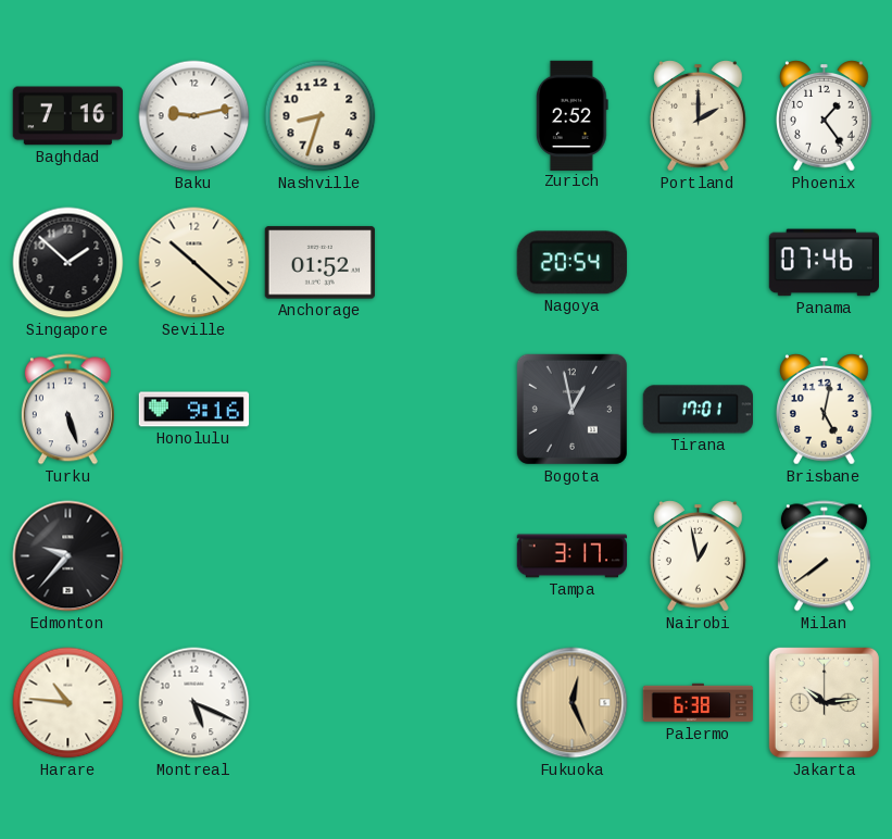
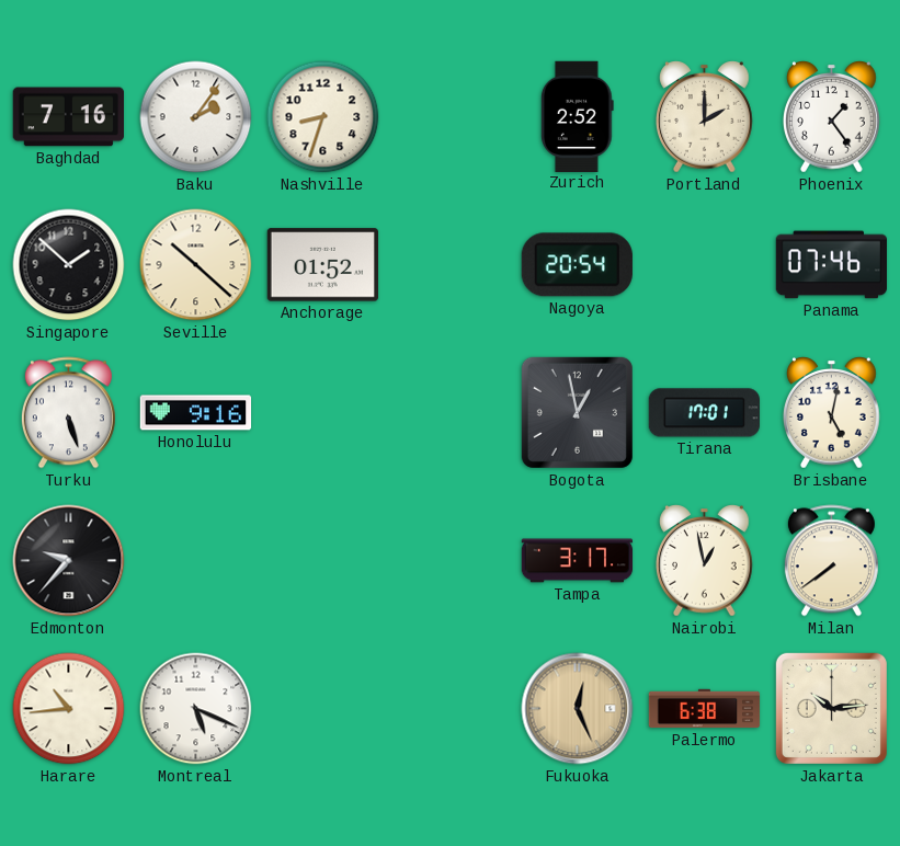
Baku: 9:13 -> 2:06 (196, 117)
Harare: 10:46 -> 10:44 (69, 709)
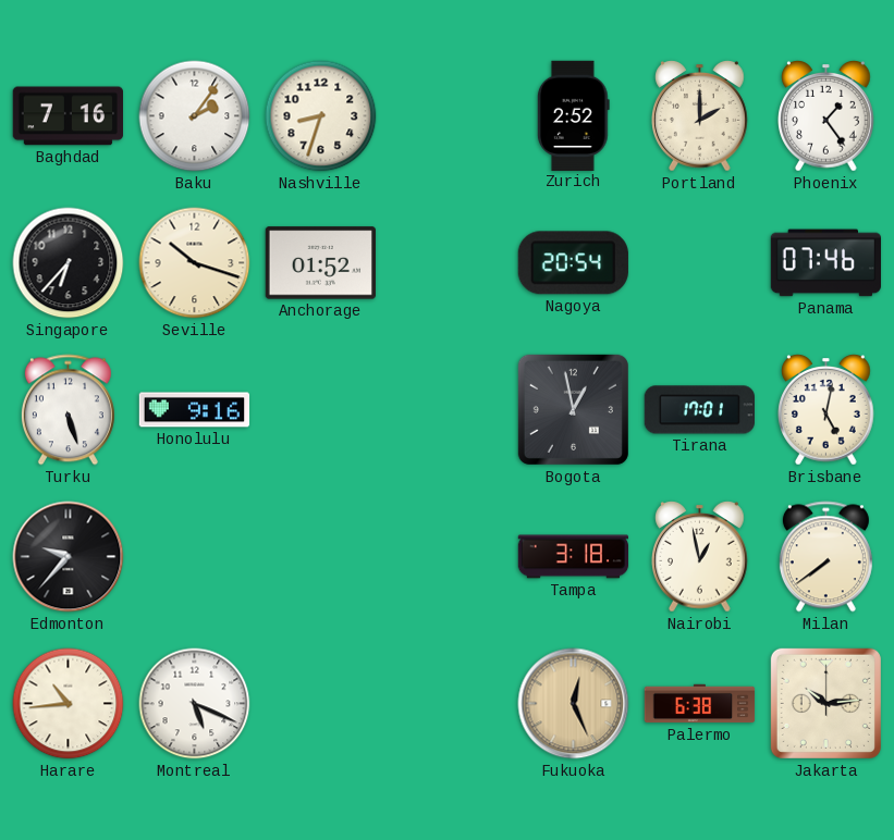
Singapore: 1:52 -> 6:37 (69, 263)
Seville: 10:22 -> 10:18 (195, 263)
Tampa: 3:17 -> 3:18 (574, 557)
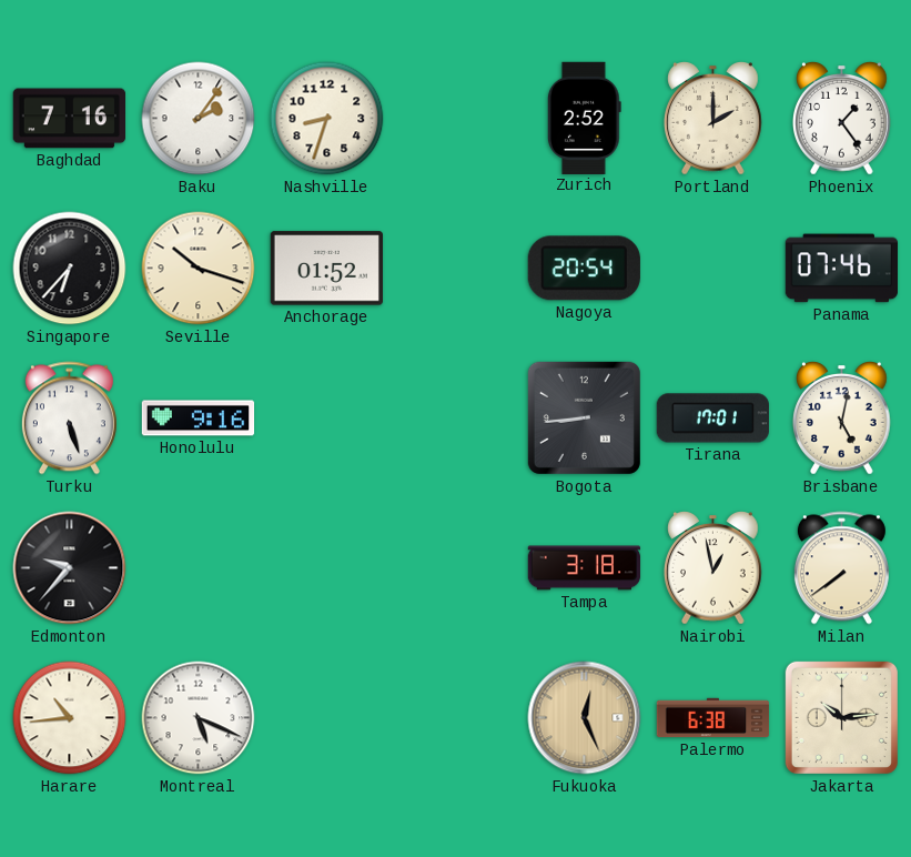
Bogota: 12:58 -> 8:44 (584, 417)
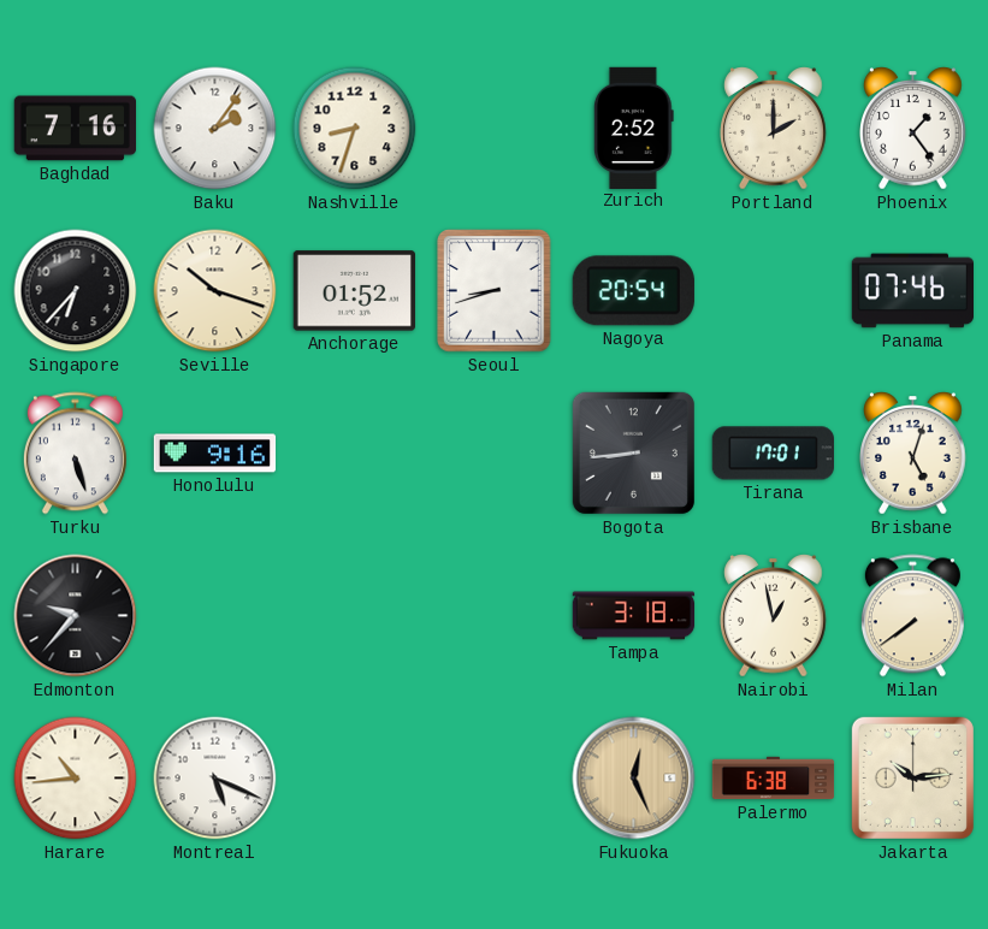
Seoul: none -> 8:42 (495, 291)
Brisbane: 5:02 -> 5:03 (913, 454)
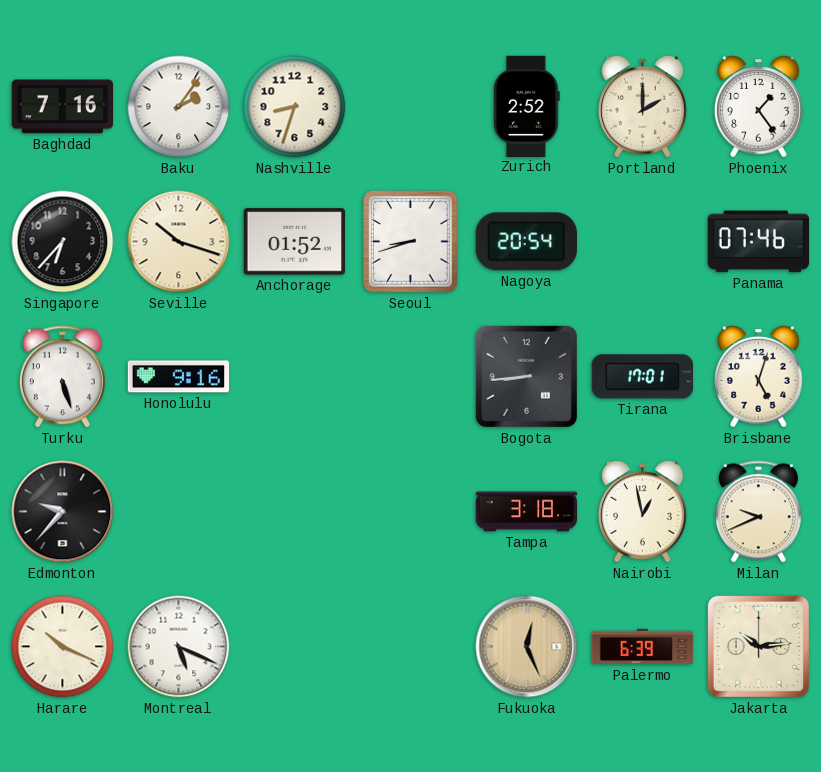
Milan: 7:39 -> 9:41 (758, 512)
Harare: 10:44 -> 10:19 (63, 647)
Palermo: 6:38 -> 6:39 (643, 647)
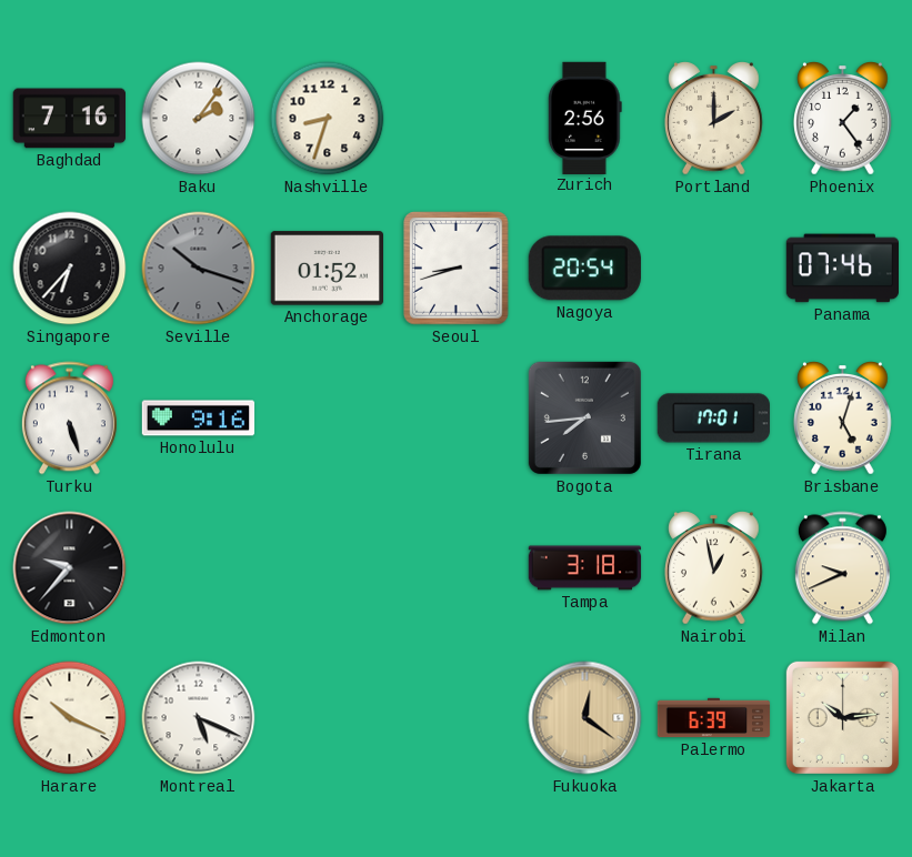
Zurich: 2:52 -> 2:56 (584, 118)
Seville dial: cream -> grey (199, 269)
Bogota: 8:44 -> 7:44 (584, 417)
Fukuoka: 12:26 -> 12:21 (585, 718)
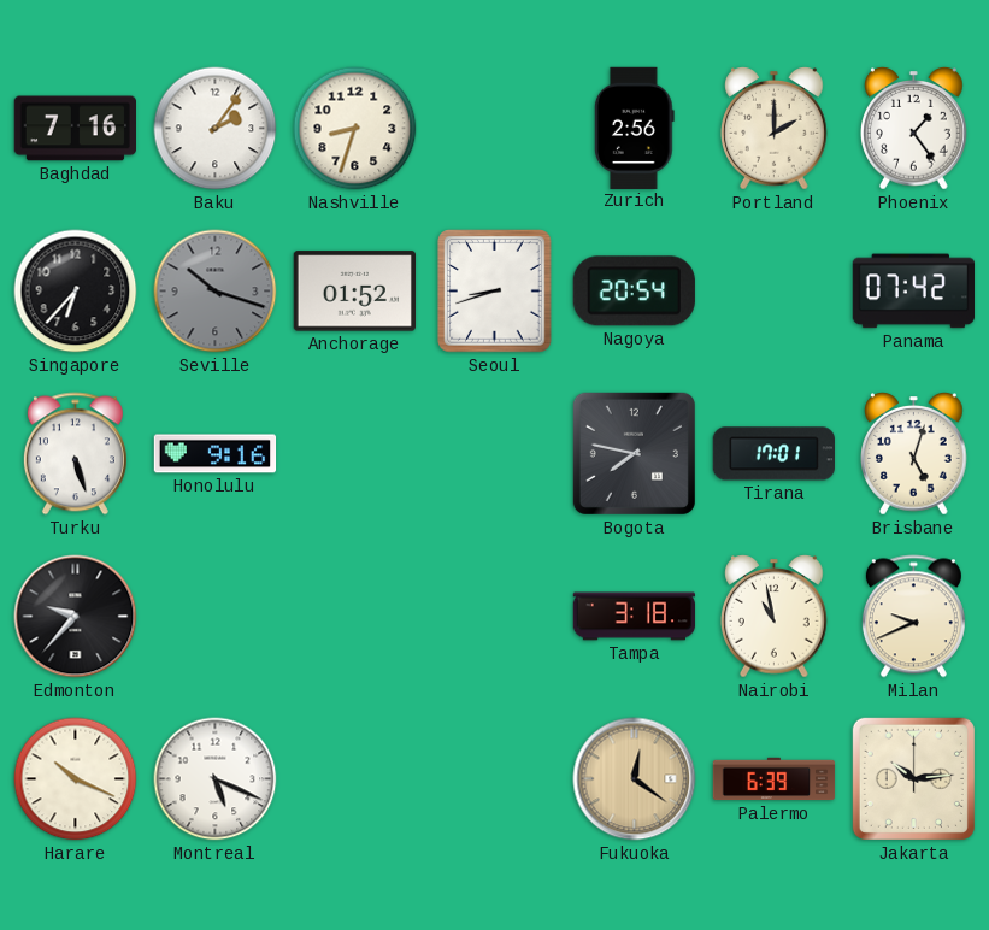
Panama: 07:46 -> 07:42 (913, 292)
Bogota: 7:44 -> 7:47 (634, 453)
Nairobi: 12:58 -> 10:58 (775, 617)
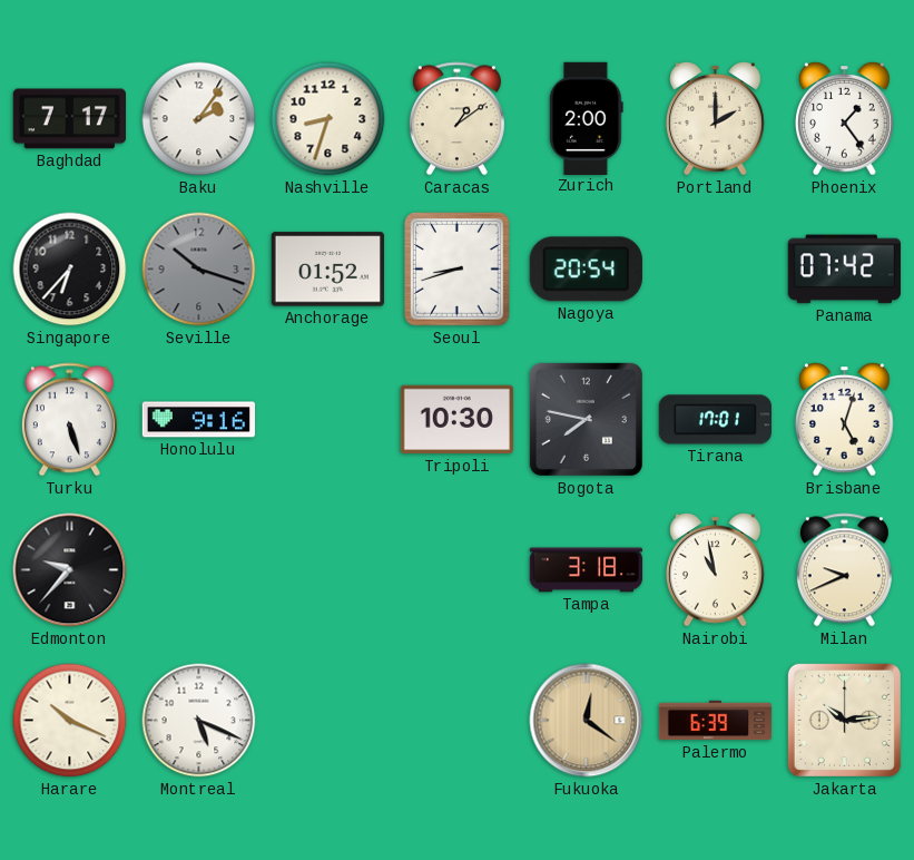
Baghdad: 7:16 -> 7:17 (69, 119)
Caracas: none -> 1:09 (456, 119)
Zurich: 2:56 -> 2:00 (586, 118)
Tripoli: none -> 10:30 (456, 420)
